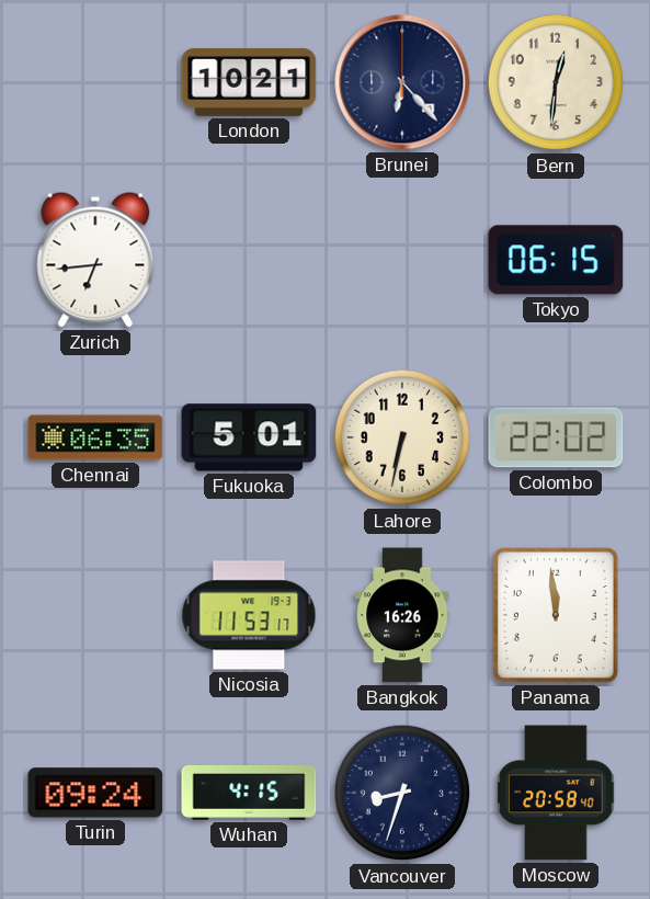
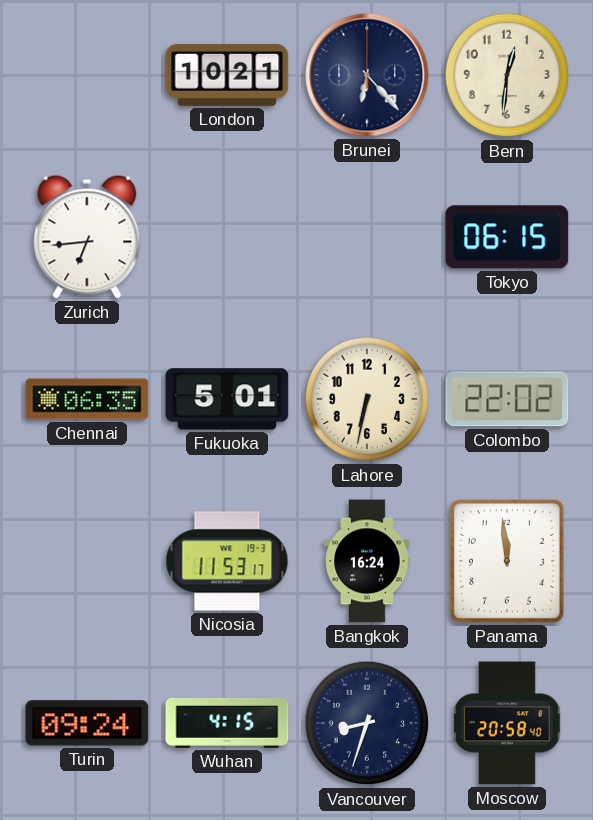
Bangkok: 16:26 -> 16:24 (367, 561)
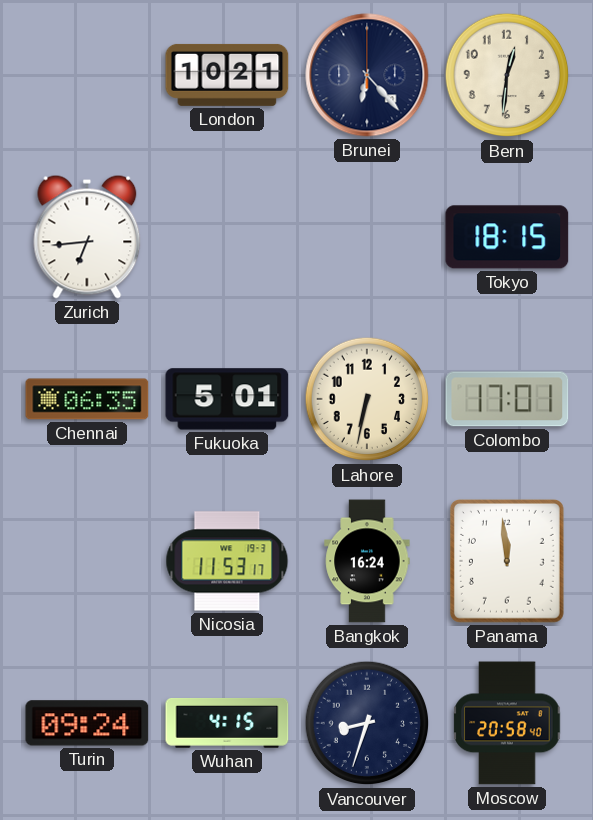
Tokyo: 06:15 -> 18:15 (507, 237)
Colombo: 22:02 -> 17:01 (507, 399)
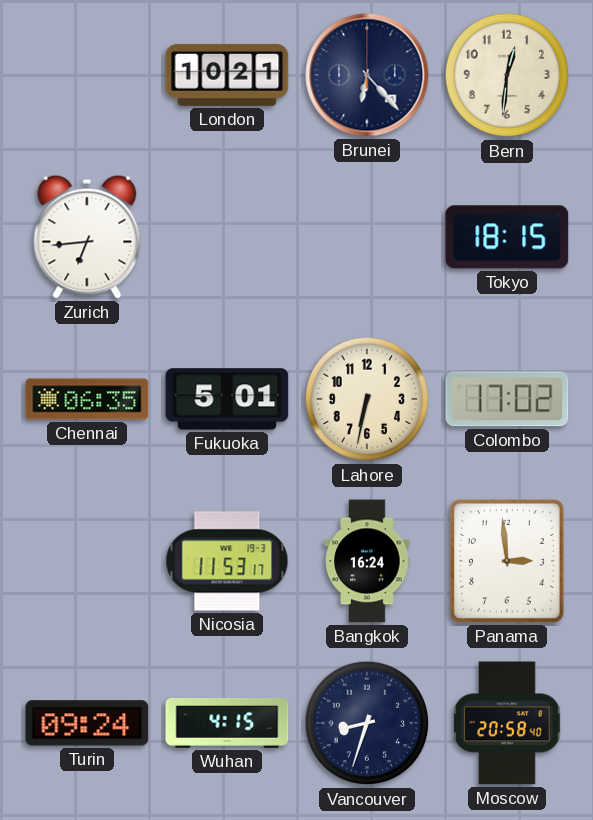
Colombo: 17:01 -> 17:02 (507, 399)
Panama: 11:59 -> 2:59 (507, 561)
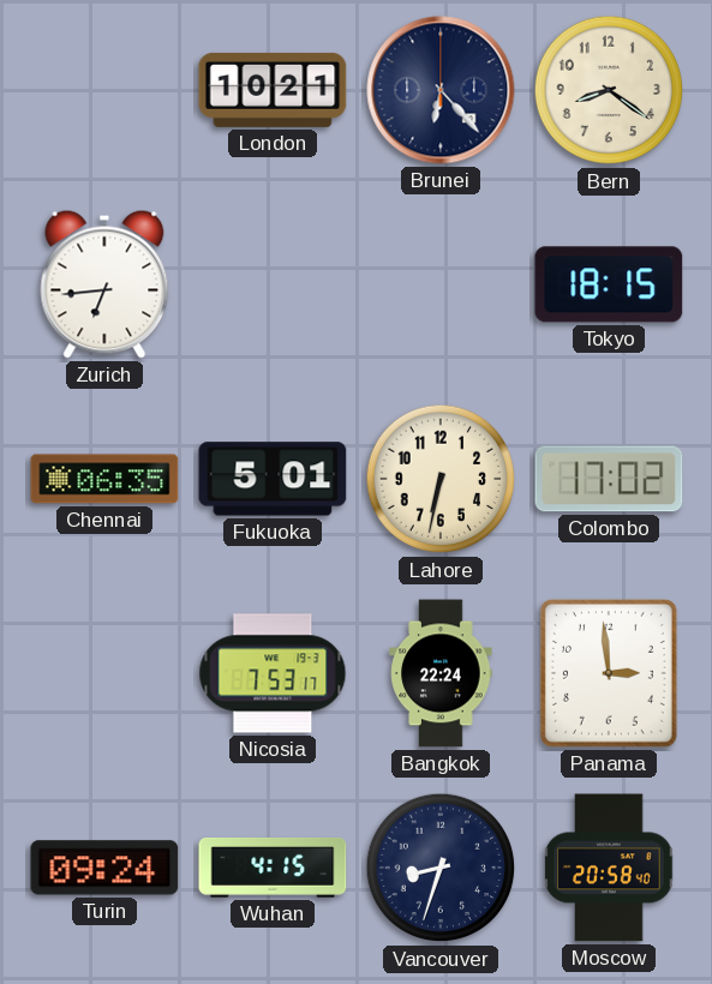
Bern: 12:31 -> 8:21 (609, 90)
Nicosia: 11:53 -> 7:53 (273, 673)
Bangkok: 16:24 -> 22:24 (441, 673)
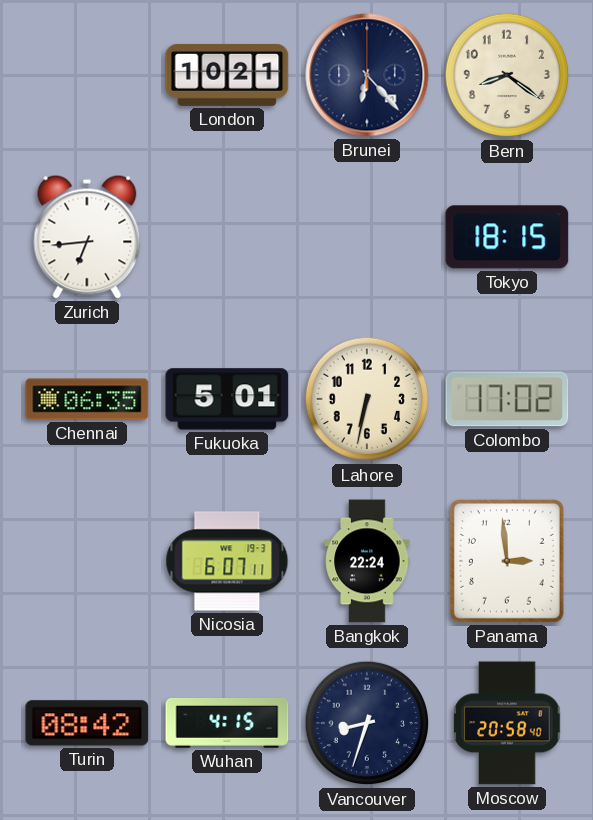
Nicosia: 7:53 -> 6:07 (227, 561)
Turin: 09:24 -> 08:42 (87, 723)
